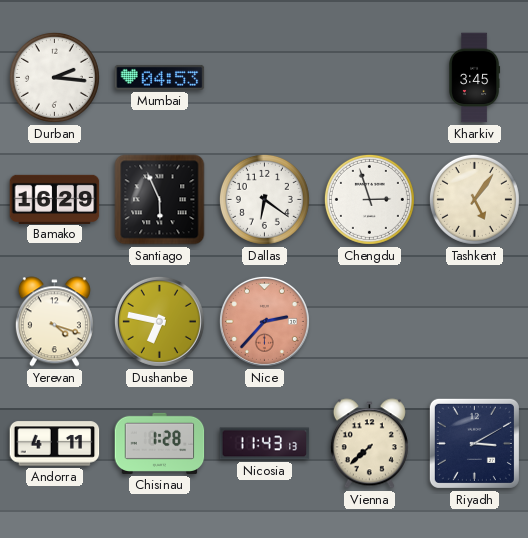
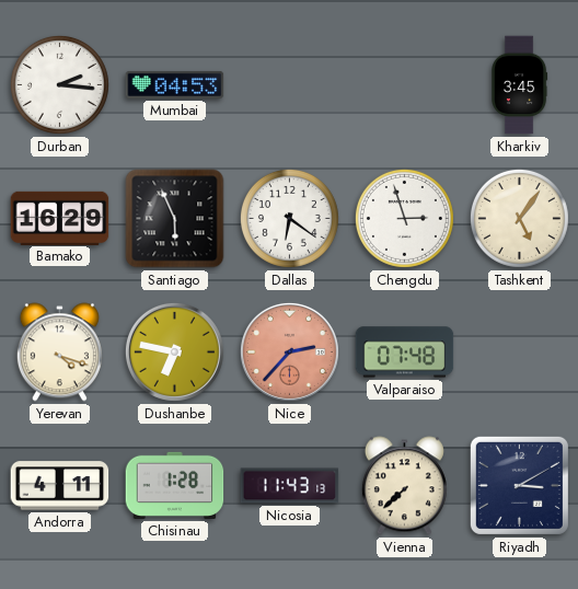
Valparaiso: none -> 07:48 (405, 353)
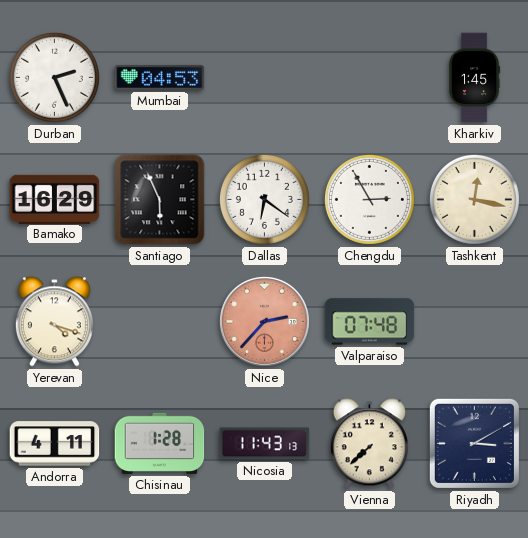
Durban: 2:16 -> 2:26 (54, 77)
Kharkiv: 3:45 -> 1:45 (474, 78)
Chengdu: 2:57 -> 2:55 (369, 199)
Tashkent: 5:06 -> 12:17 (474, 199)
Dushanbe: 6:47 -> none (174, 351)
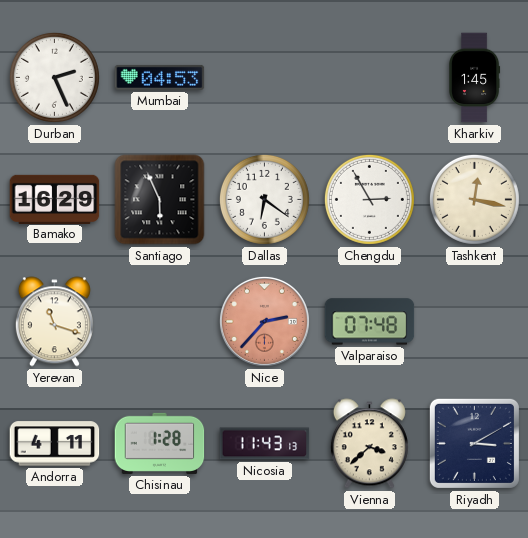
Yerevan: 4:18 -> 11:18 (54, 322)
Vienna: 7:38 -> 3:38 (369, 444)
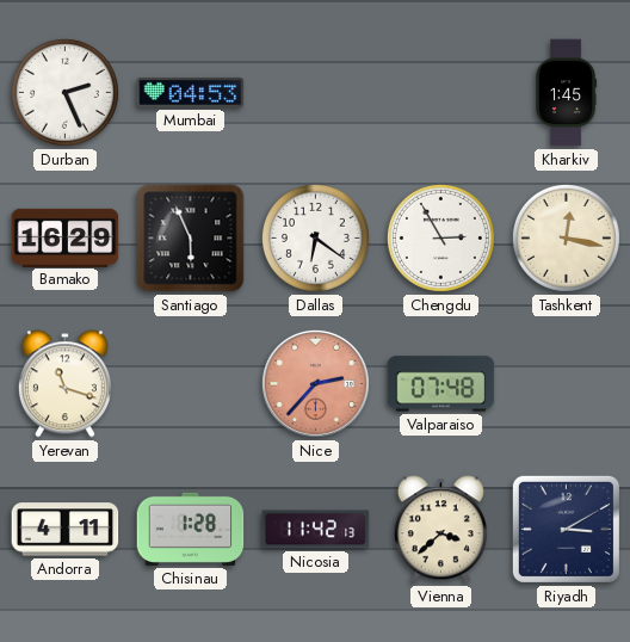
Nicosia: 11:43 -> 11:42 (316, 530)
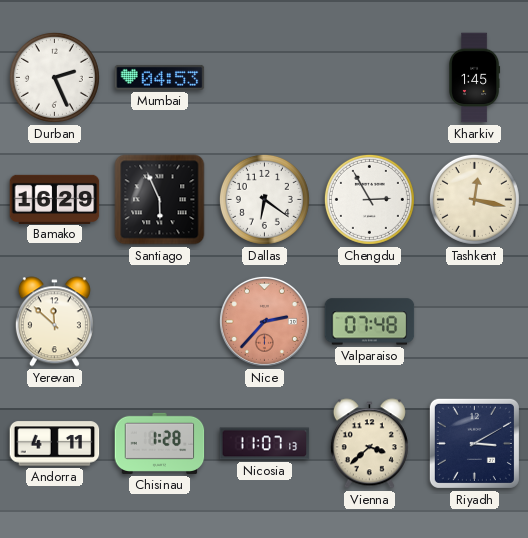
Yerevan: 11:18 -> 11:52 (54, 322)
Nicosia: 11:42 -> 11:07 (265, 444)
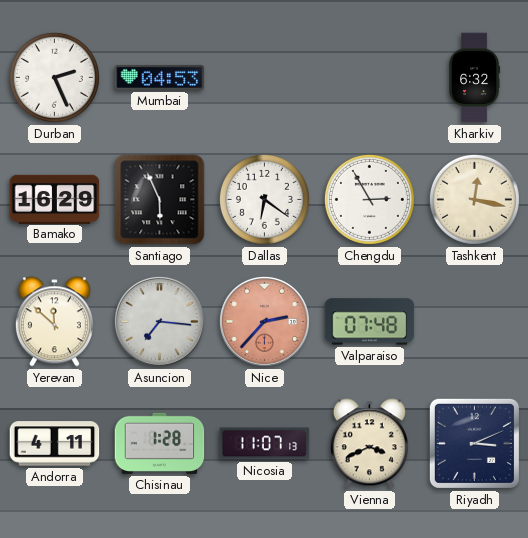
Kharkiv: 1:45 -> 6:32 (474, 78)
Asuncion: none -> 7:16 (159, 321)
Vienna: 3:38 -> 3:41 (369, 444)
Riyadh: 3:10 -> 3:11 (474, 443)
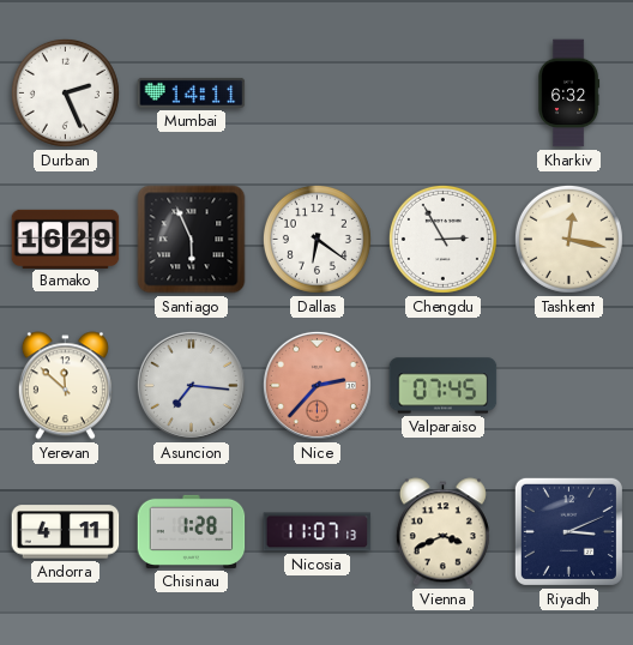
Mumbai: 04:53 -> 14:11 (192, 92)
Valparaiso: 07:48 -> 07:45 (444, 386)
